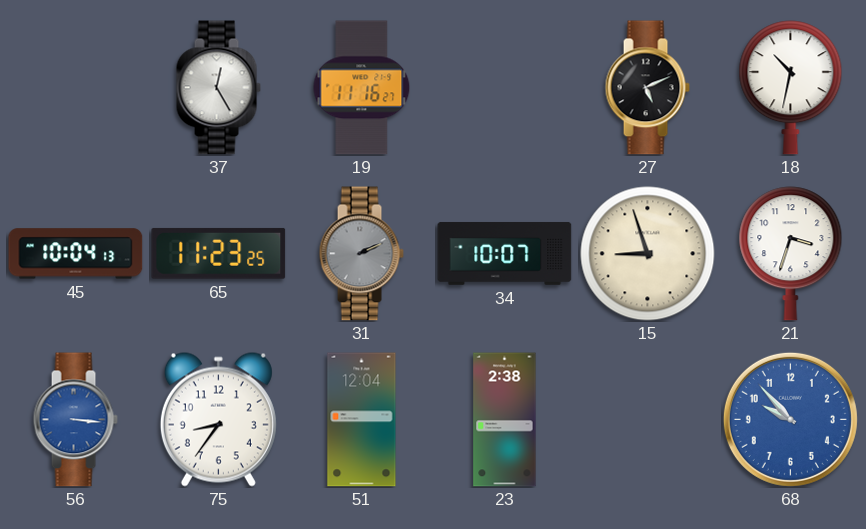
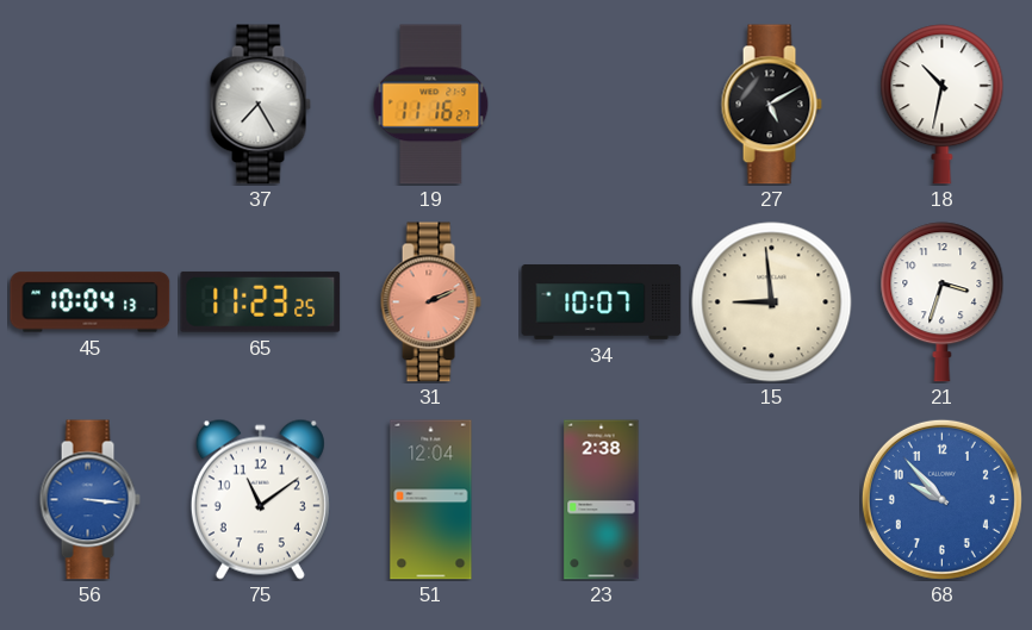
37: 12:25 -> 7:25 (260, 105)
27: 5:11 -> 5:10 (771, 105)
31 dial: grey -> salmon (430, 302)
15: 8:57 -> 8:59 (772, 302)
75: 8:36 -> 11:09 (260, 499)
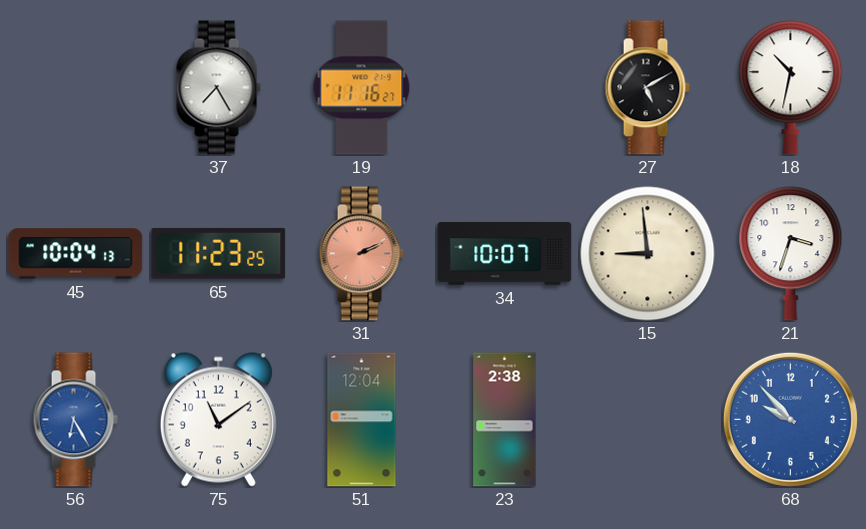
56: 3:16 -> 6:25 (75, 420)
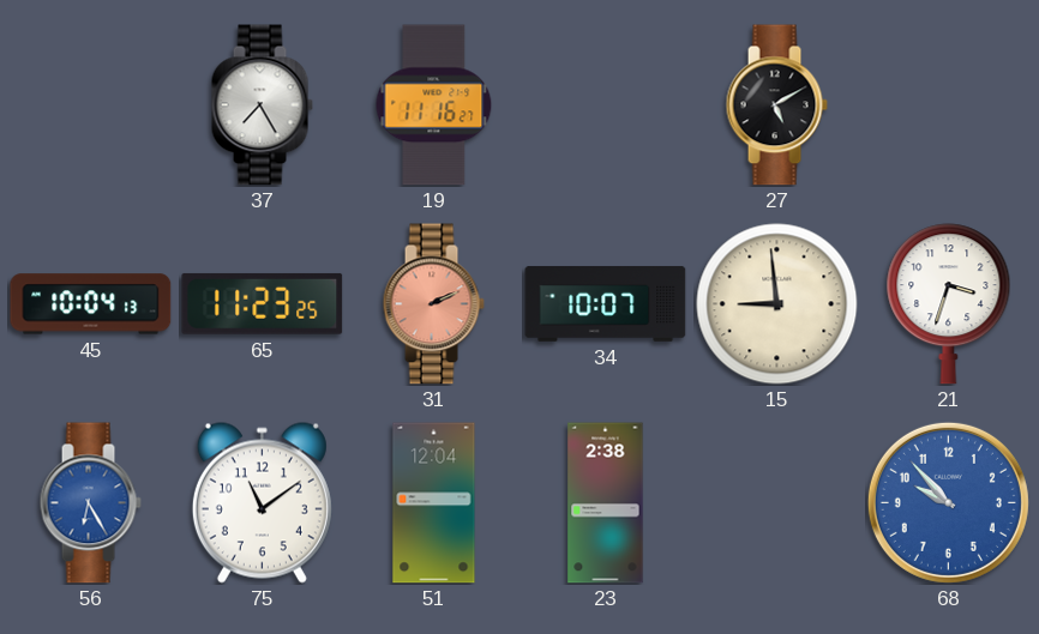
18: 10:32 -> none (791, 88)
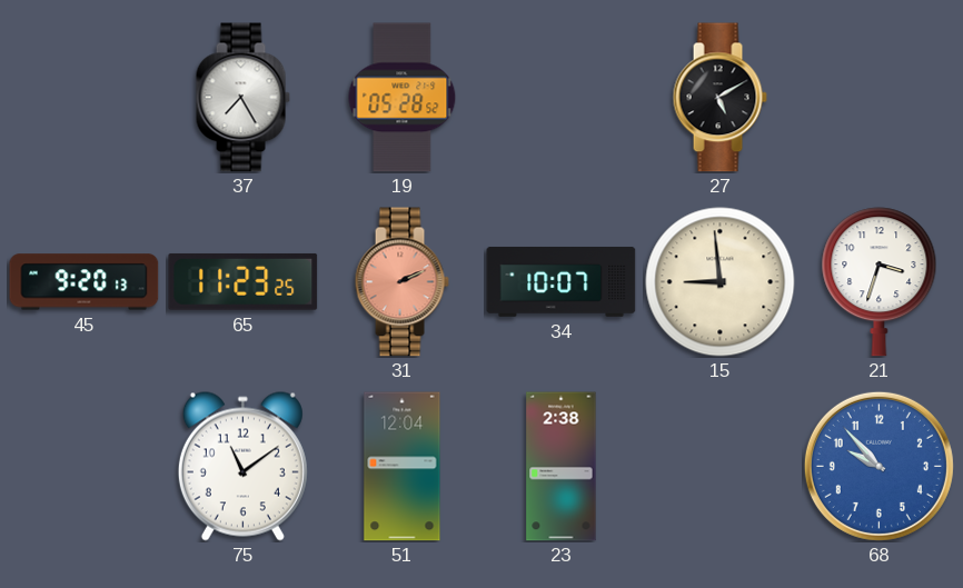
19: 11:16 -> 05:28 (403, 98)
45: 10:04 -> 9:20 (85, 282)
56: 6:25 -> none (90, 503)
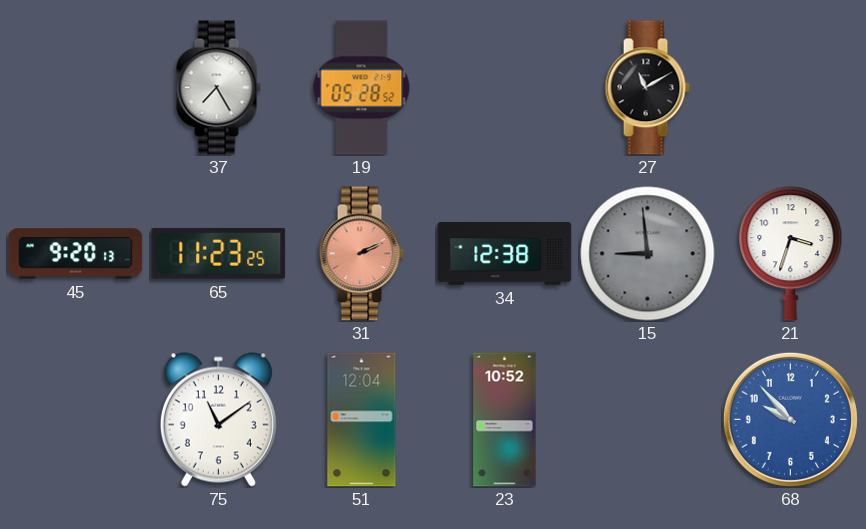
27: 5:10 -> 11:10 (647, 88)
34: 10:07 -> 12:38 (505, 253)
15 dial: cream -> grey (648, 254)
23: 2:38 -> 10:52 (505, 420)
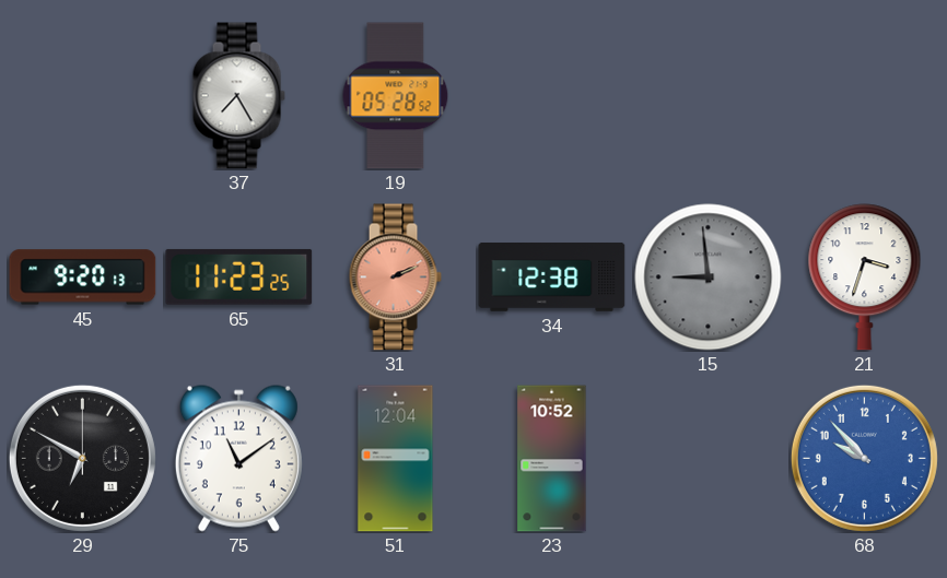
27: 11:10 -> none (647, 88)
29: none -> 6:50 (82, 458)
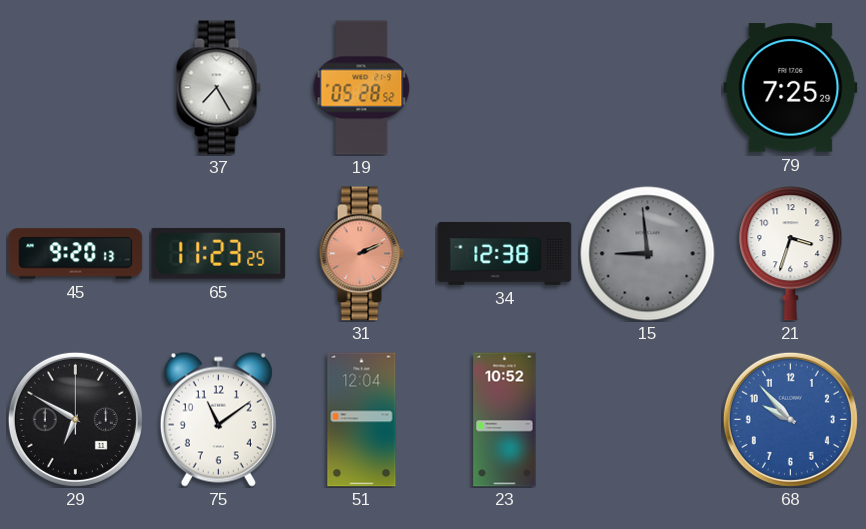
79: none -> 7:25 (791, 88)
